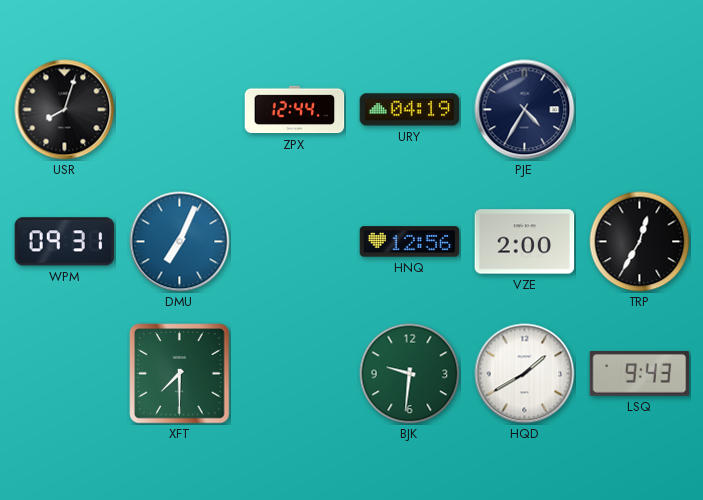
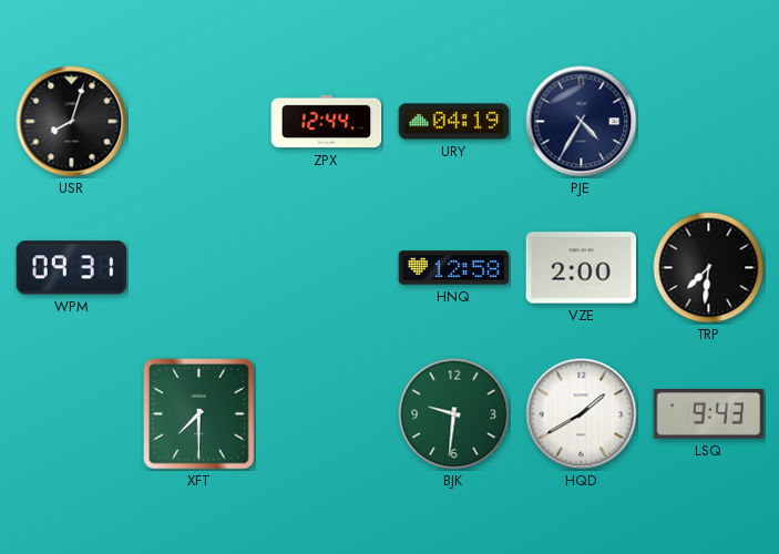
DMU: 7:04 -> none (180, 242)
HNQ: 12:56 -> 12:58 (454, 268)
TRP: 12:35 -> 7:31 (709, 268)
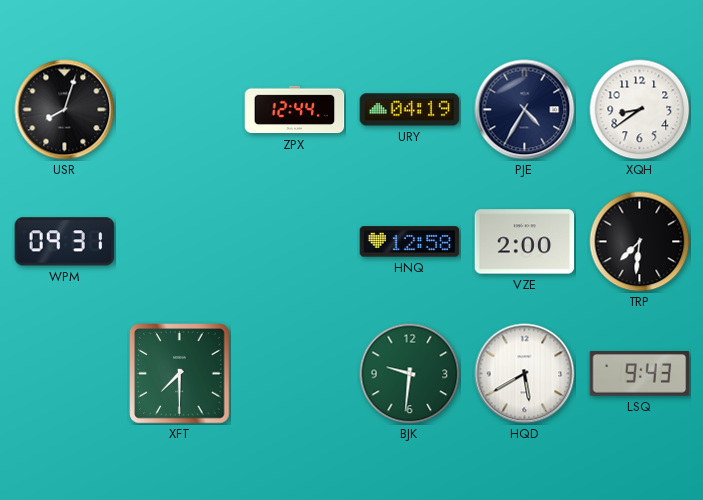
XQH: none -> 8:39 (640, 110)
HQD: 1:40 -> 5:40 (525, 374)
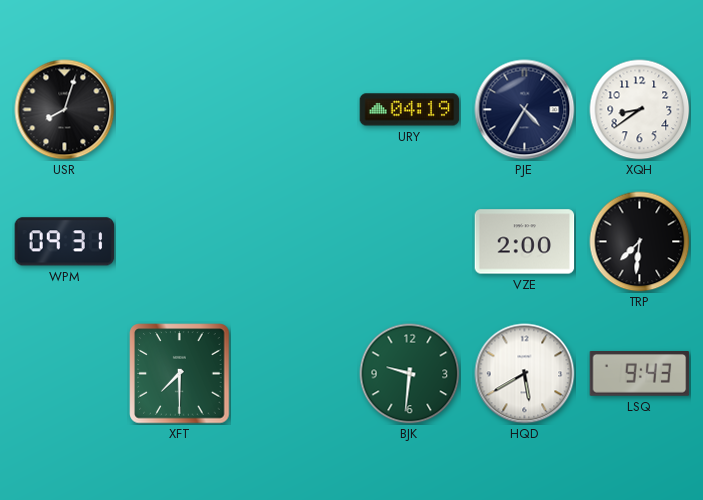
ZPX: 12:44 -> none (295, 110)
HNQ: 12:58 -> none (410, 242)
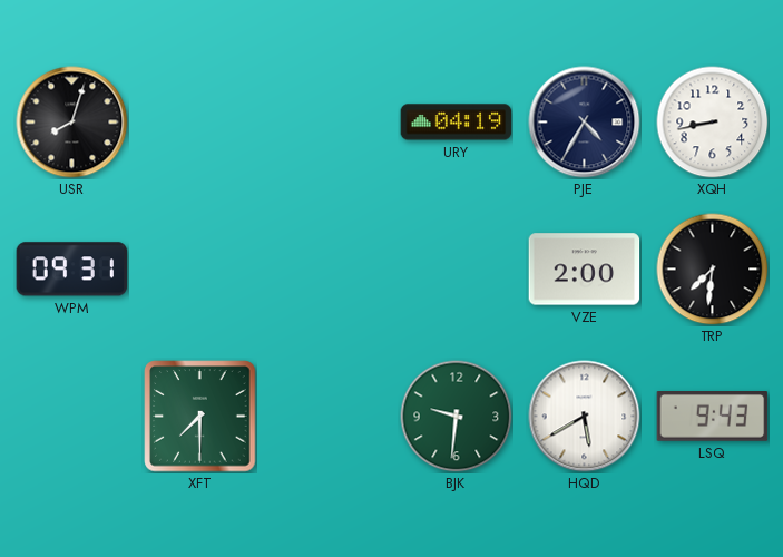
XQH: 8:39 -> 8:43 (713, 123)
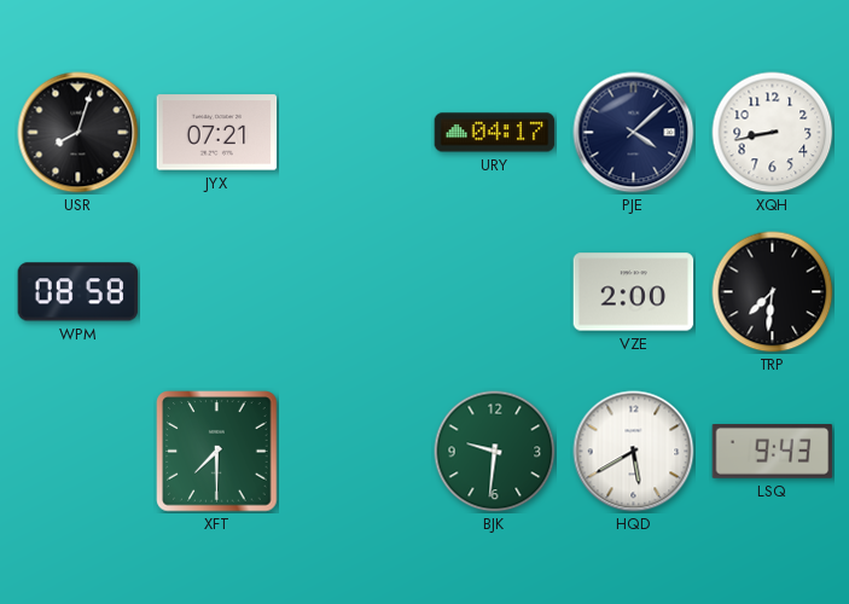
JYX: none -> 07:21 (217, 133)
URY: 04:19 -> 04:17 (495, 133)
PJE: 4:35 -> 4:08 (634, 133)
WPM: 09:31 -> 08:58 (78, 292)
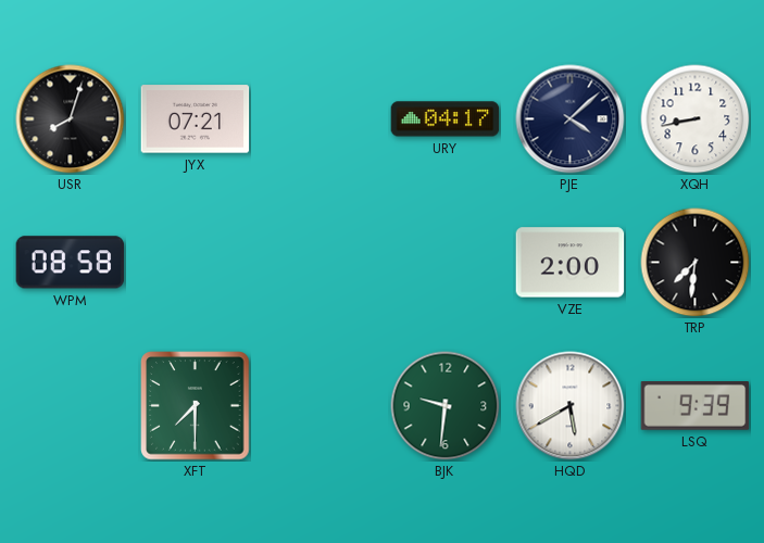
LSQ: 9:43 -> 9:39 (696, 406)
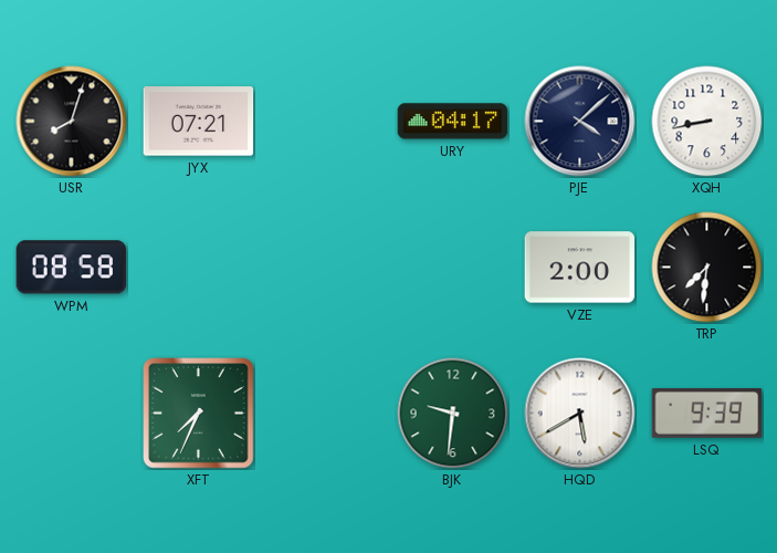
XFT: 7:30 -> 7:34 (199, 414)
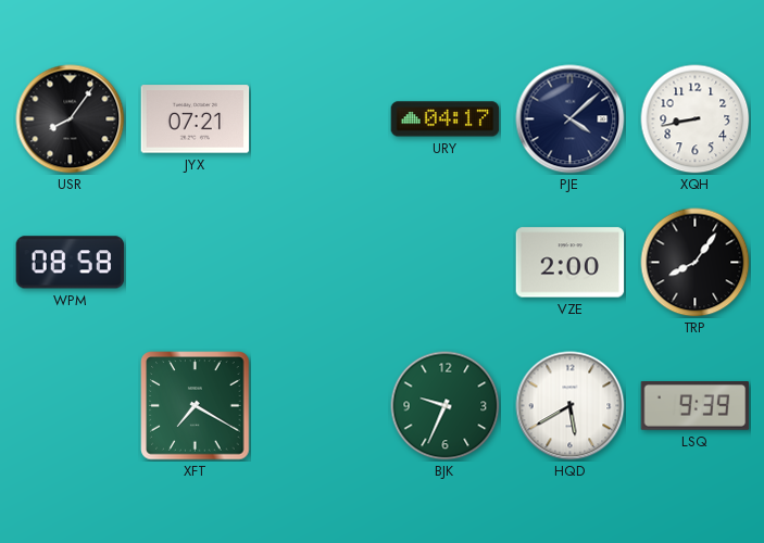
USR: 8:03 -> 8:06 (71, 119)
TRP: 7:31 -> 8:06 (696, 263)
XFT: 7:34 -> 7:20 (196, 406)
BJK: 9:31 -> 9:34 (446, 406)
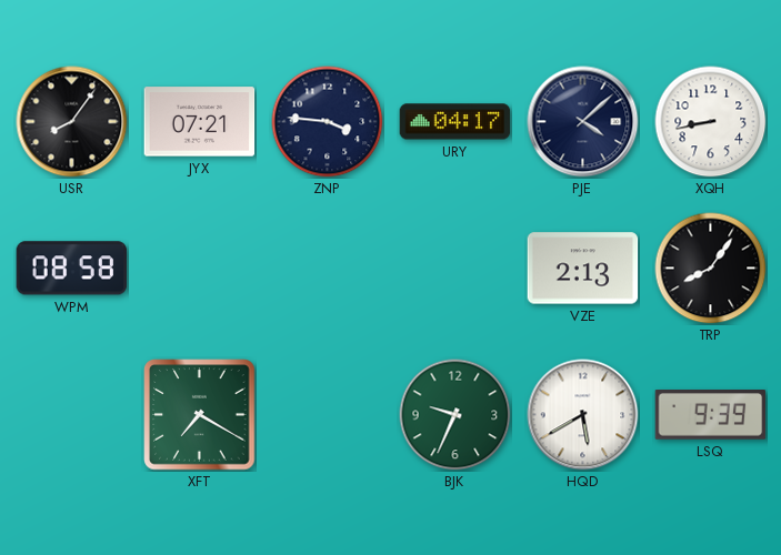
ZNP: none -> 3:46 (328, 122)
VZE: 2:00 -> 2:13 (583, 269)
